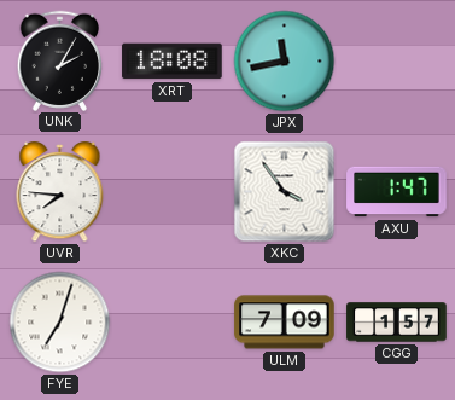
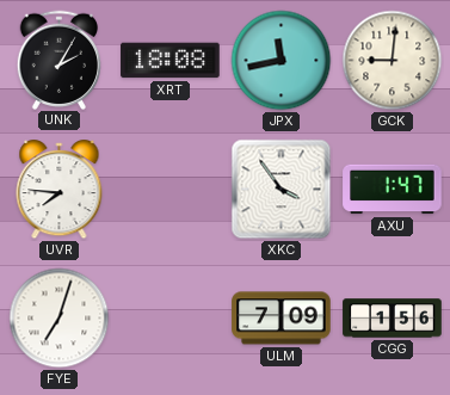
GCK: none -> 9:01 (393, 61)
CGG: 1:57 -> 1:56 (393, 319)
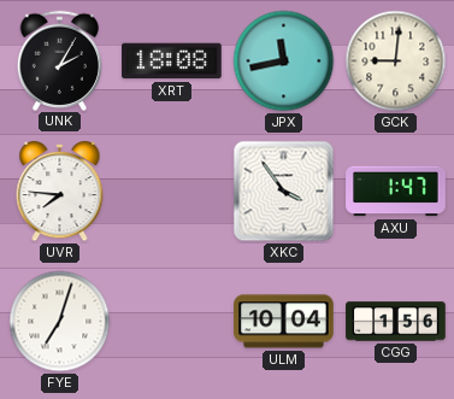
ULM: 7:09 -> 10:04 (284, 322)
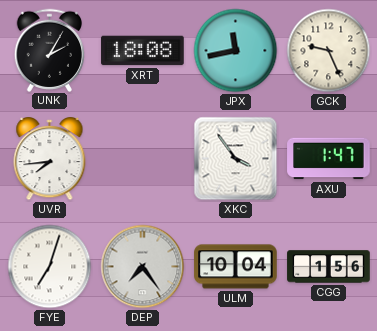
GCK: 9:01 -> 9:26 (329, 51)
UVR: 7:46 -> 7:44 (50, 160)
DEP: none -> 7:24 (143, 267)
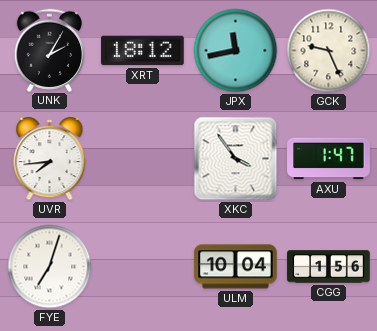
XRT: 18:08 -> 18:12 (143, 51)
DEP: 7:24 -> none (143, 267)
